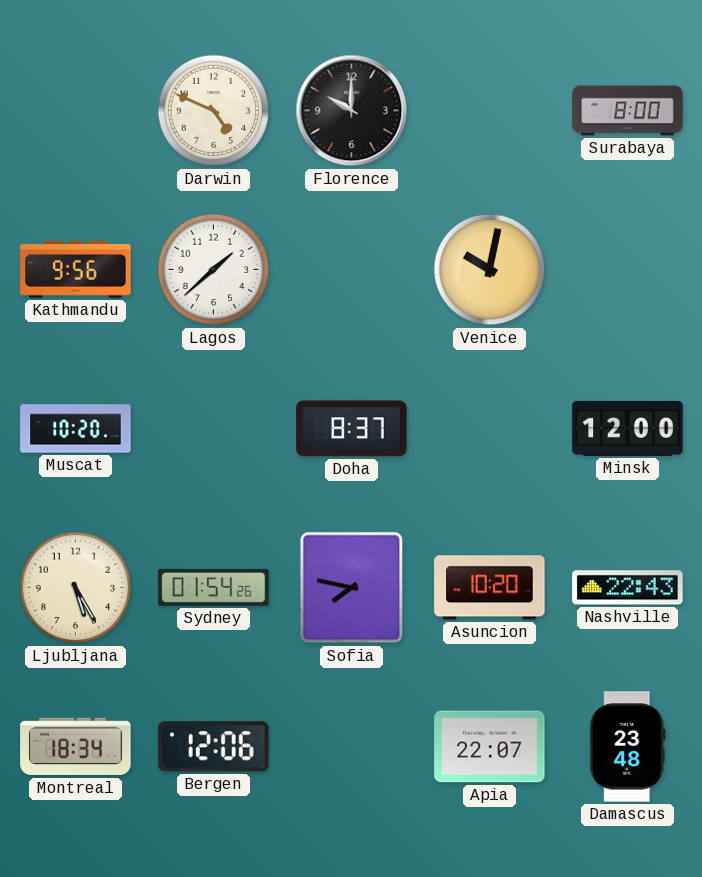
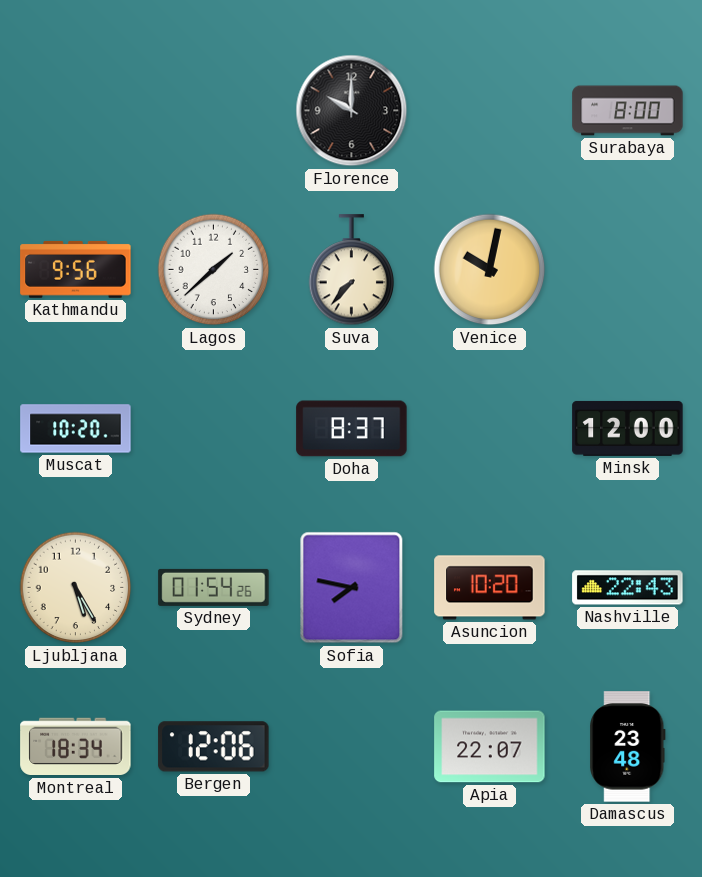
Darwin: 4:49 -> none (214, 111)
Suva: none -> 7:37 (352, 270)
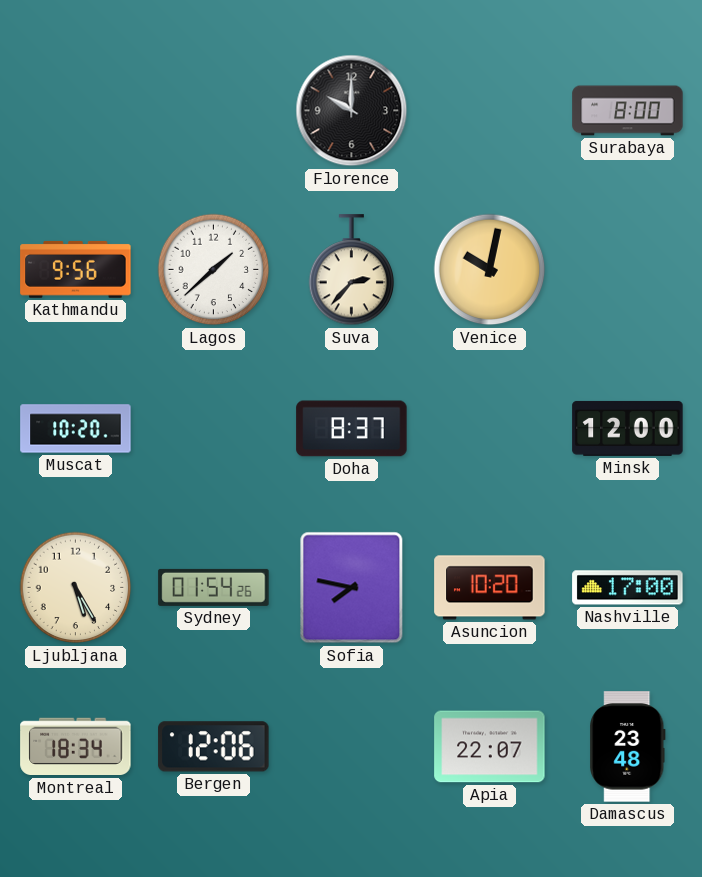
Suva: 7:37 -> 2:37 (352, 270)
Nashville: 22:43 -> 17:00 (628, 588)
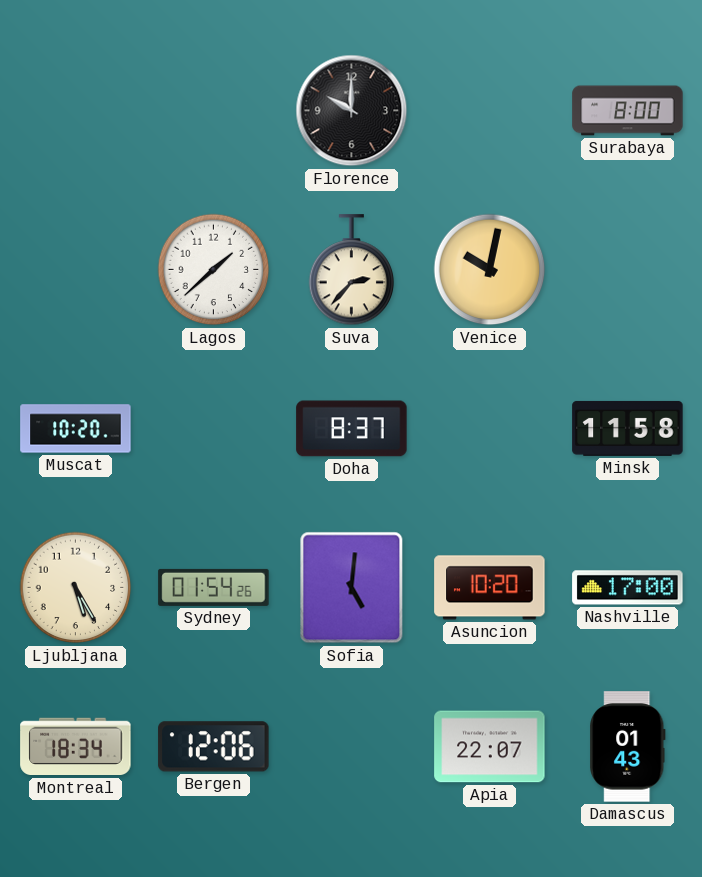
Kathmandu: 9:56 -> none (76, 269)
Minsk: 12:00 -> 11:58 (628, 428)
Sofia: 7:47 -> 5:01 (352, 588)
Damascus: 23:48 -> 01:43 (628, 747)
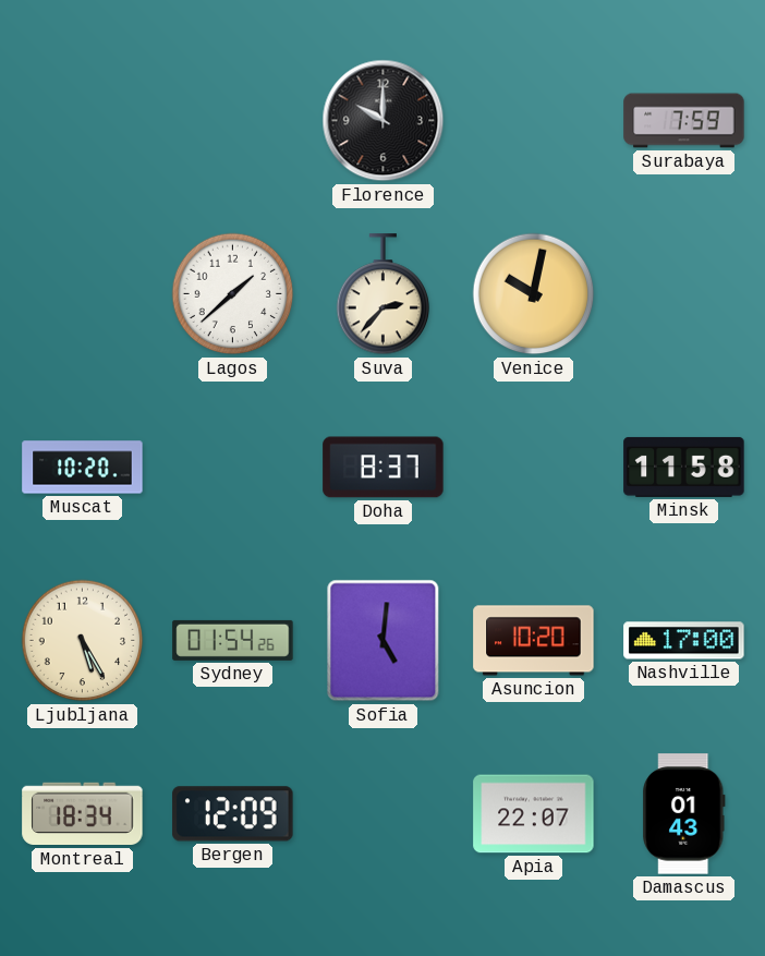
Surabaya: 8:00 -> 7:59 (684, 121)
Bergen: 12:06 -> 12:09 (233, 814)
